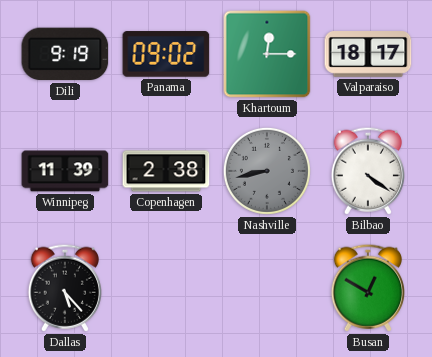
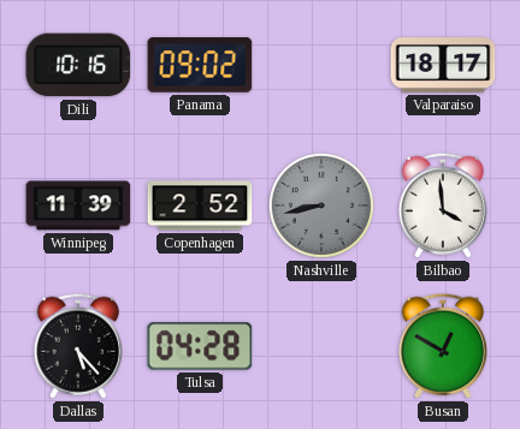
Dili: 9:19 -> 10:16 (78, 65)
Khartoum: 12:15 -> none (267, 54)
Copenhagen: 2:38 -> 2:52 (200, 205)
Bilbao: 4:21 -> 3:59 (442, 205)
Tulsa: none -> 04:28 (200, 346)
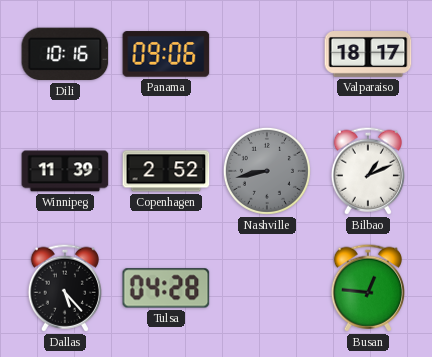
Panama: 09:02 -> 09:06 (166, 54)
Bilbao: 3:59 -> 1:11 (367, 171)
Busan: 12:50 -> 12:46 (367, 288)
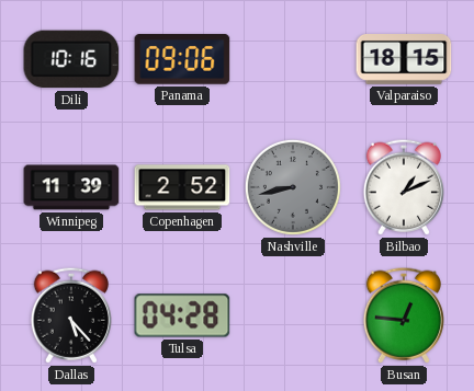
Valparaiso: 18:17 -> 18:15 (404, 60)
